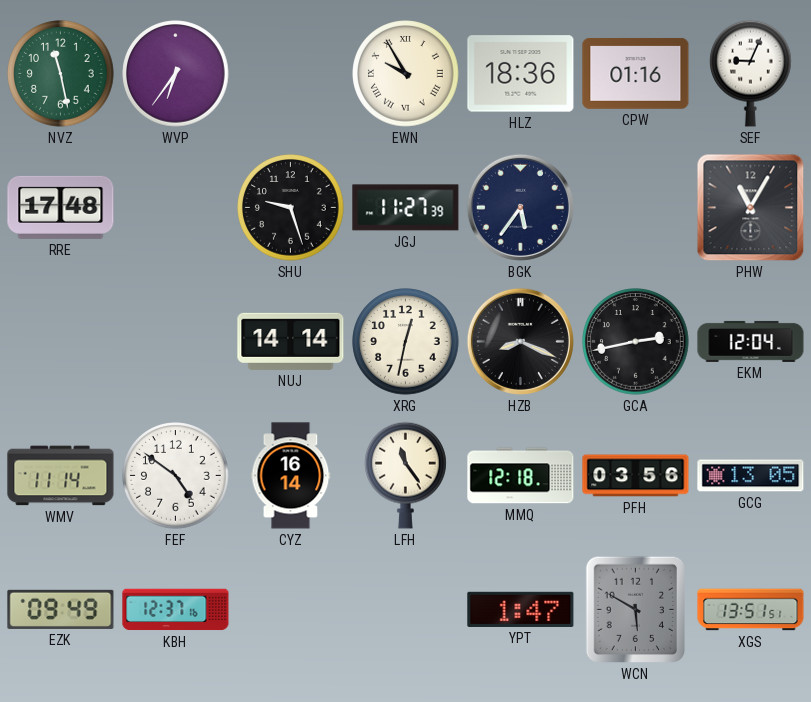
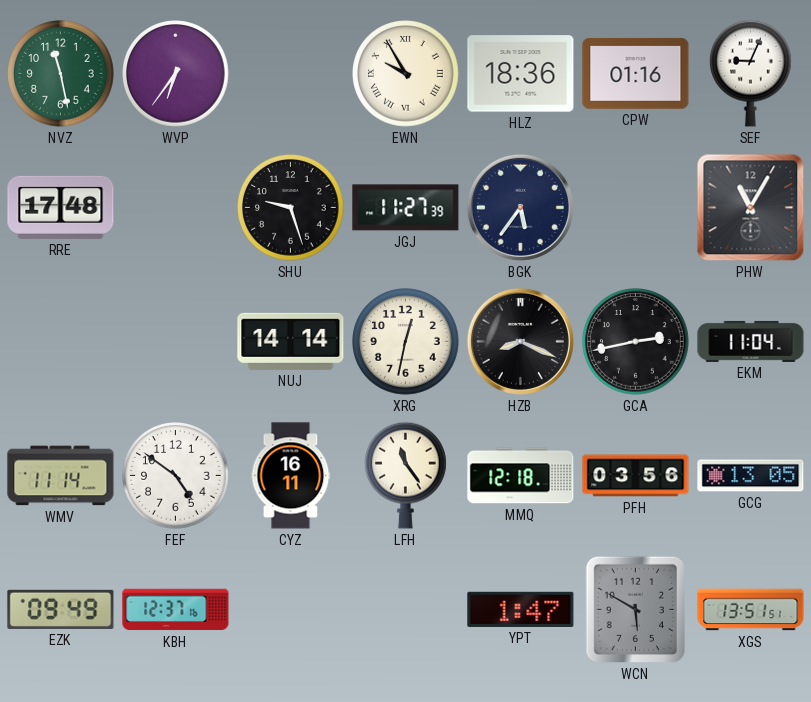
EKM: 12:04 -> 11:04 (751, 341)
CYZ: 16:14 -> 16:11 (291, 476)
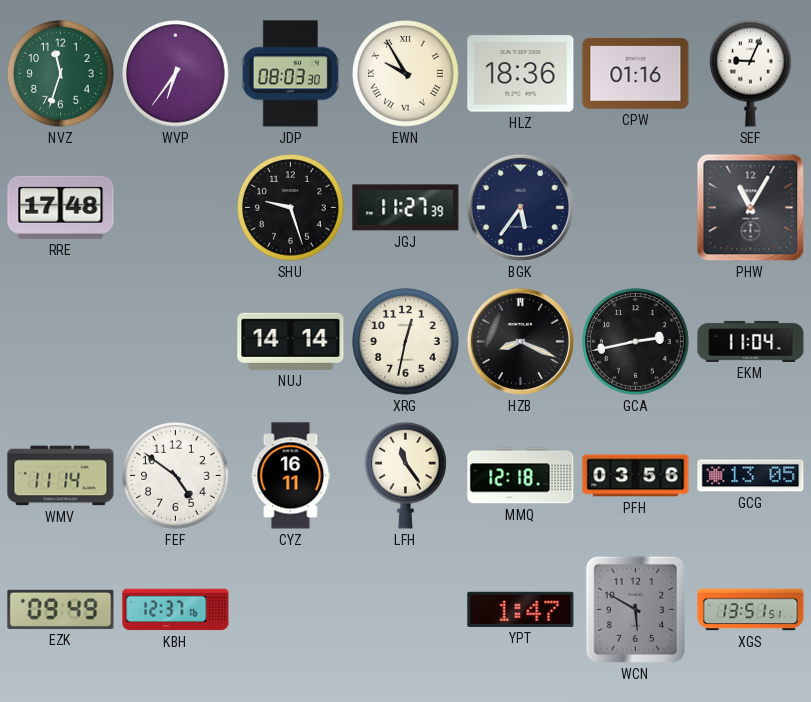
NVZ: 11:28 -> 11:33 (61, 74)
JDP: none -> 08:03 (291, 74)
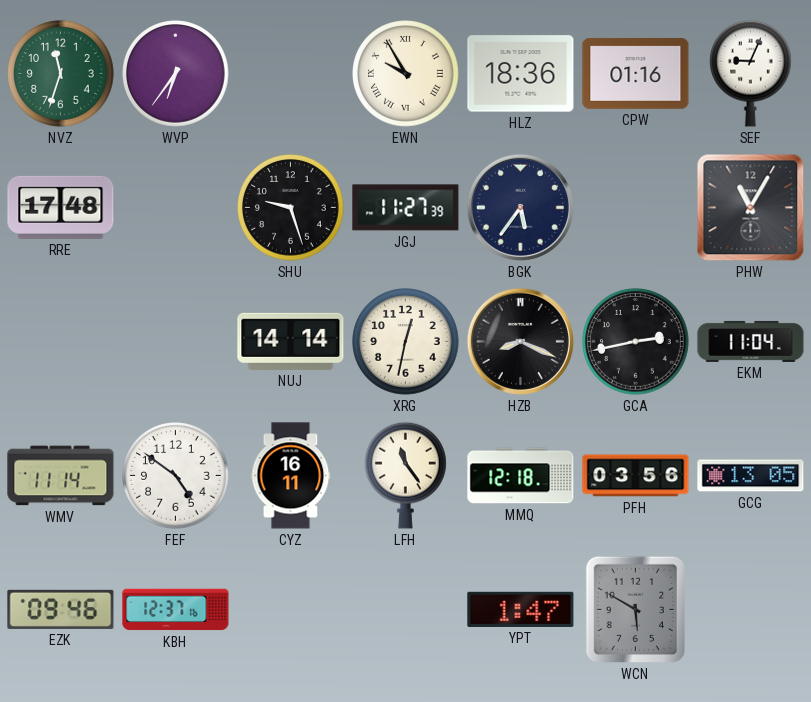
JDP: 08:03 -> none (291, 74)
EZK: 09:49 -> 09:46 (61, 609)
XGS: 13:51 -> none (751, 610)
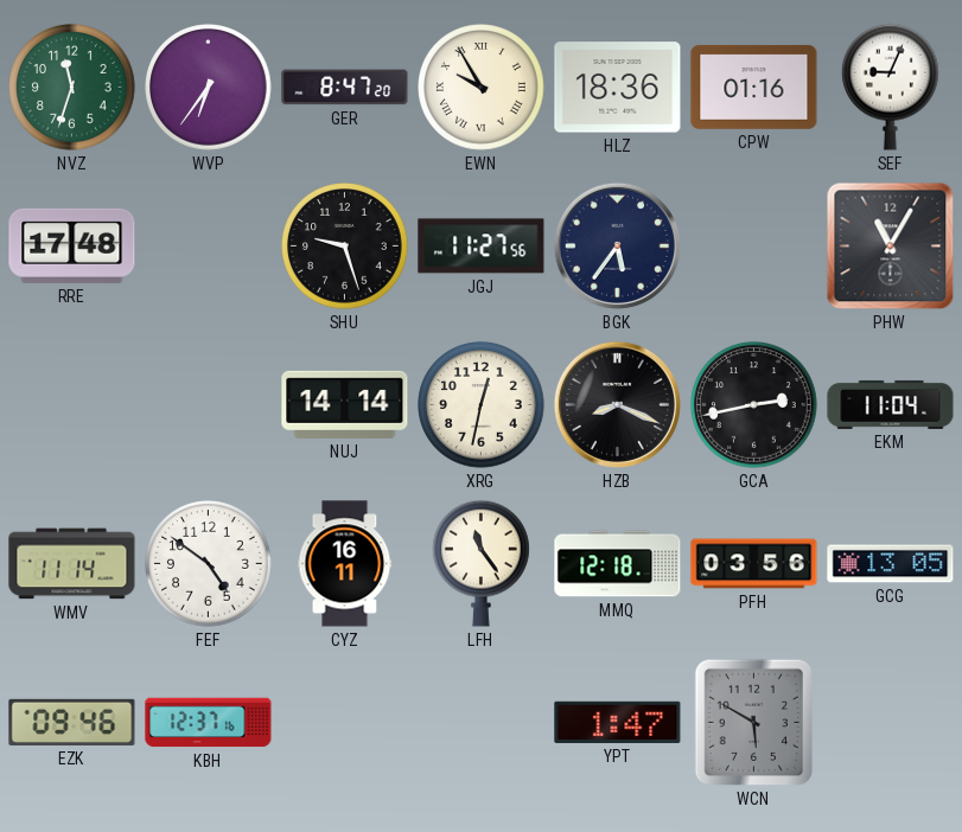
GER: none -> 8:47 (345, 88)
JGJ: 11:27:39 -> 11:27:56 (482, 247)
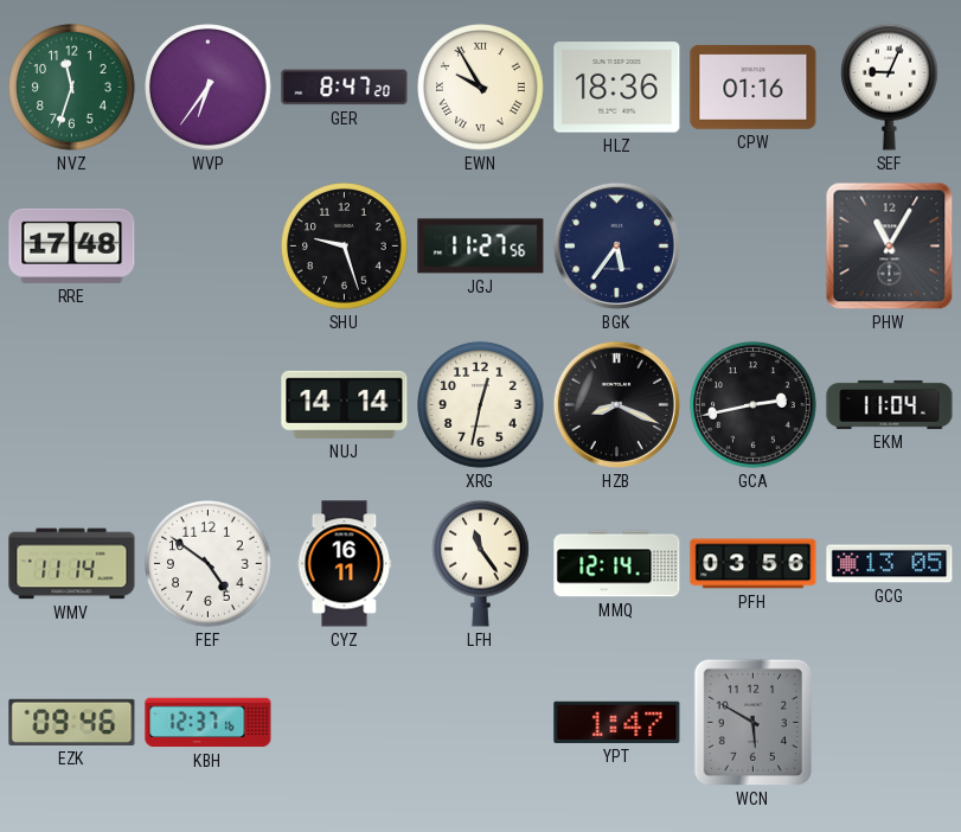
MMQ: 12:18 -> 12:14 (617, 564)
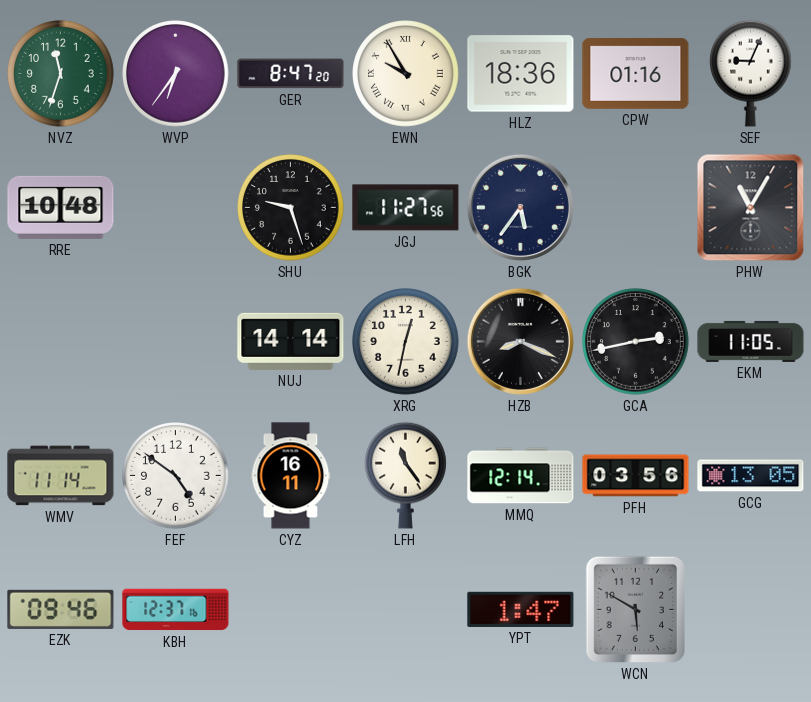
RRE: 17:48 -> 10:48 (61, 207)
EKM: 11:04 -> 11:05 (751, 341)
